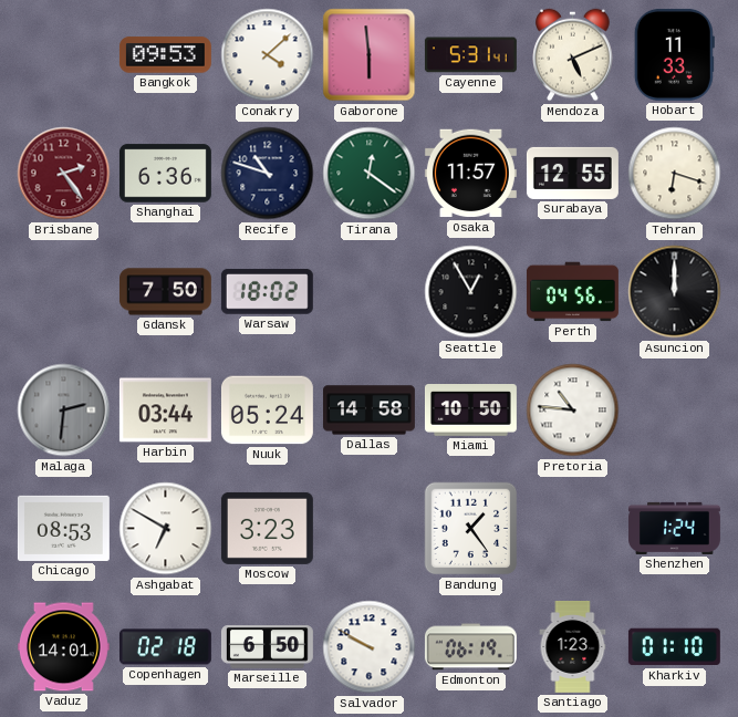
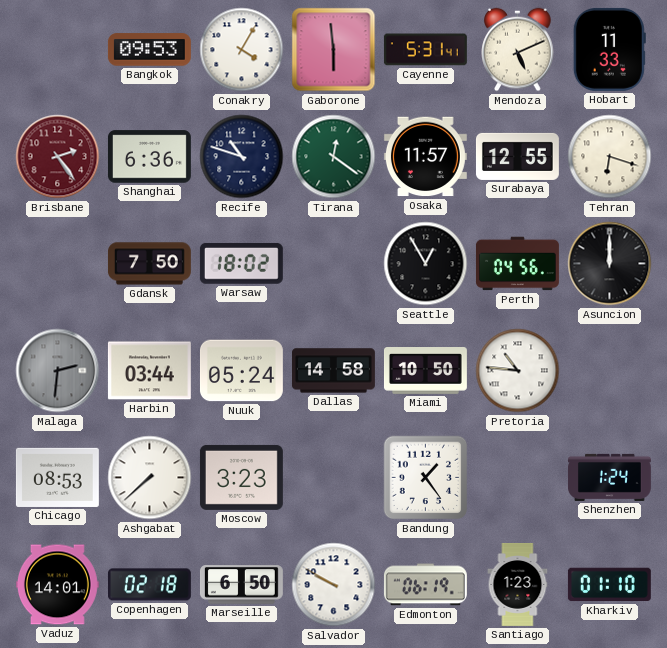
Conakry: 4:08 -> 4:05 (242, 50)
Ashgabat: 6:50 -> 7:38 (150, 478)
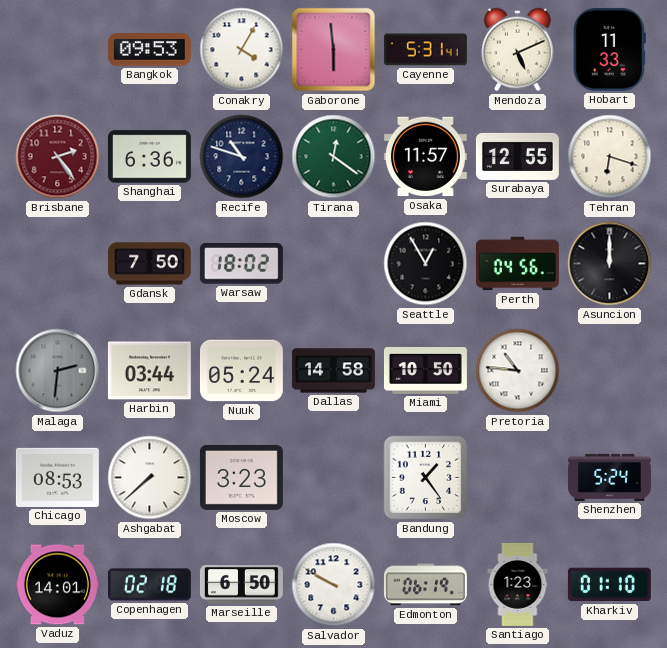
Shenzhen: 1:24 -> 5:24 (609, 477)
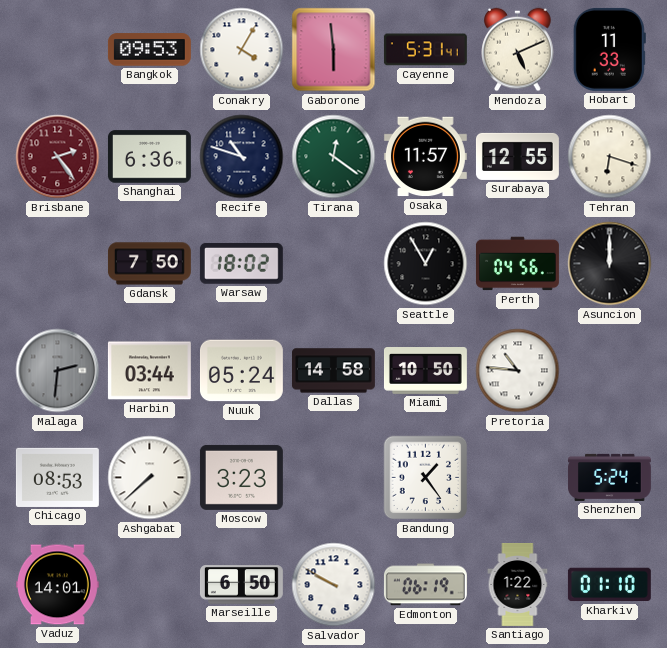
Copenhagen: 02:18 -> none (149, 585)
Santiago: 1:23 -> 1:22 (518, 585)
